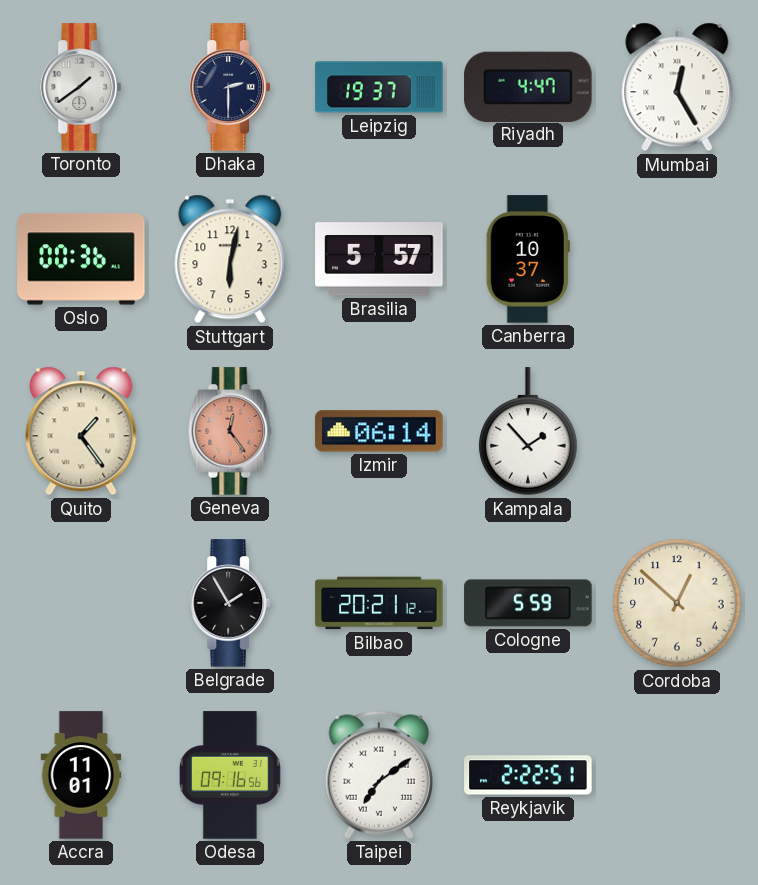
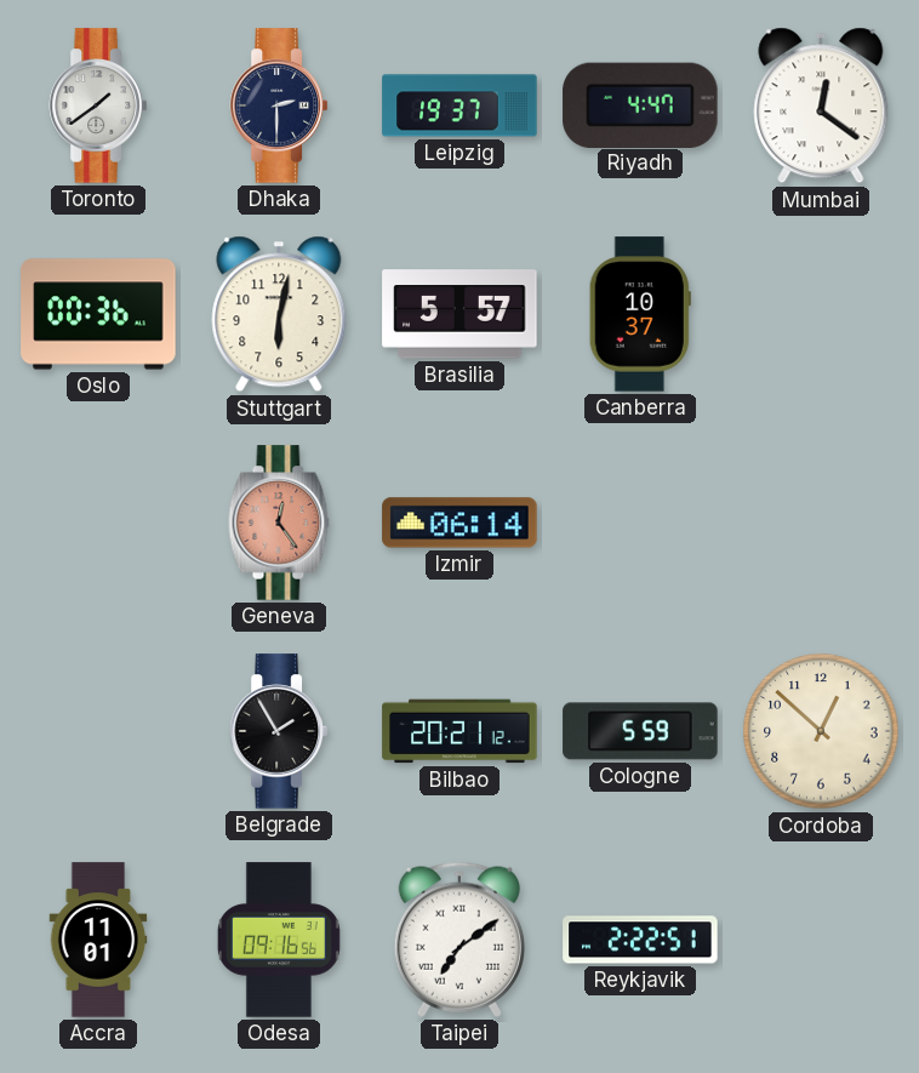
Mumbai: 12:25 -> 12:21 (821, 105)
Quito: 1:24 -> none (81, 431)
Kampala: 1:53 -> none (528, 432)
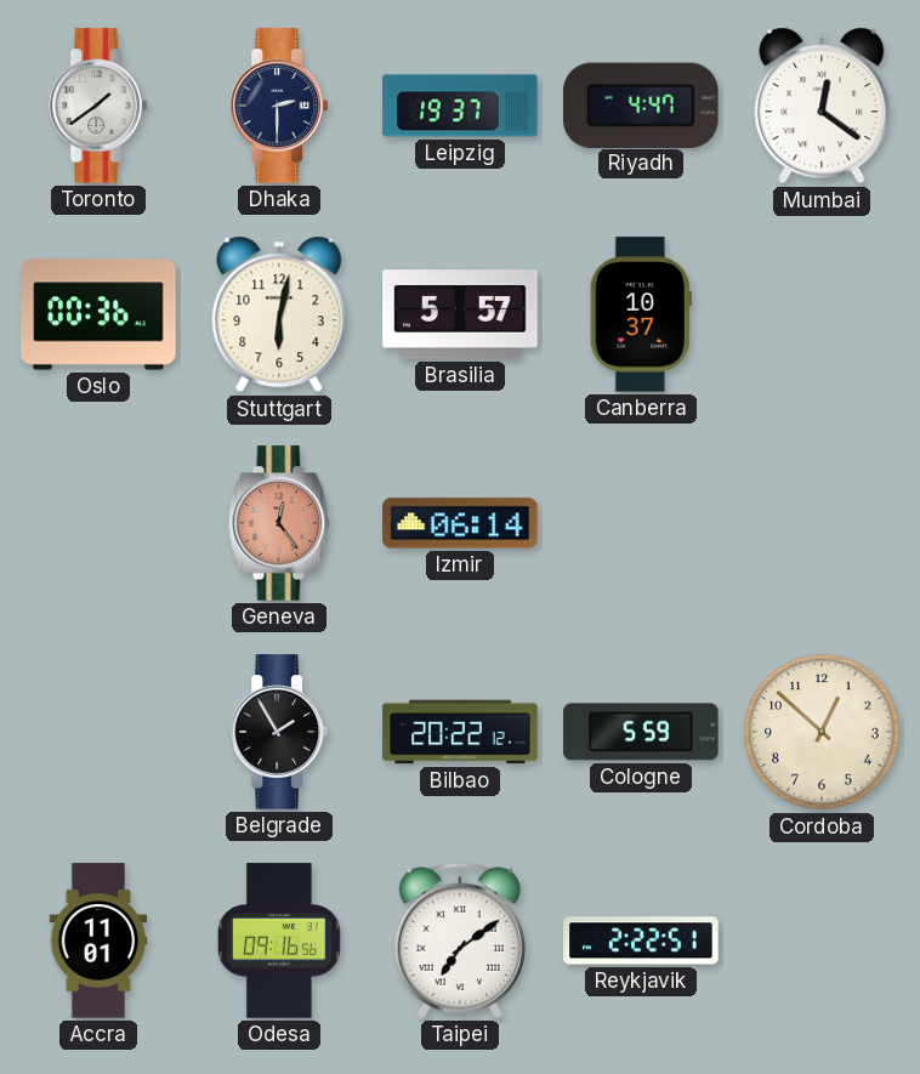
Bilbao: 20:21 -> 20:22 (460, 732)
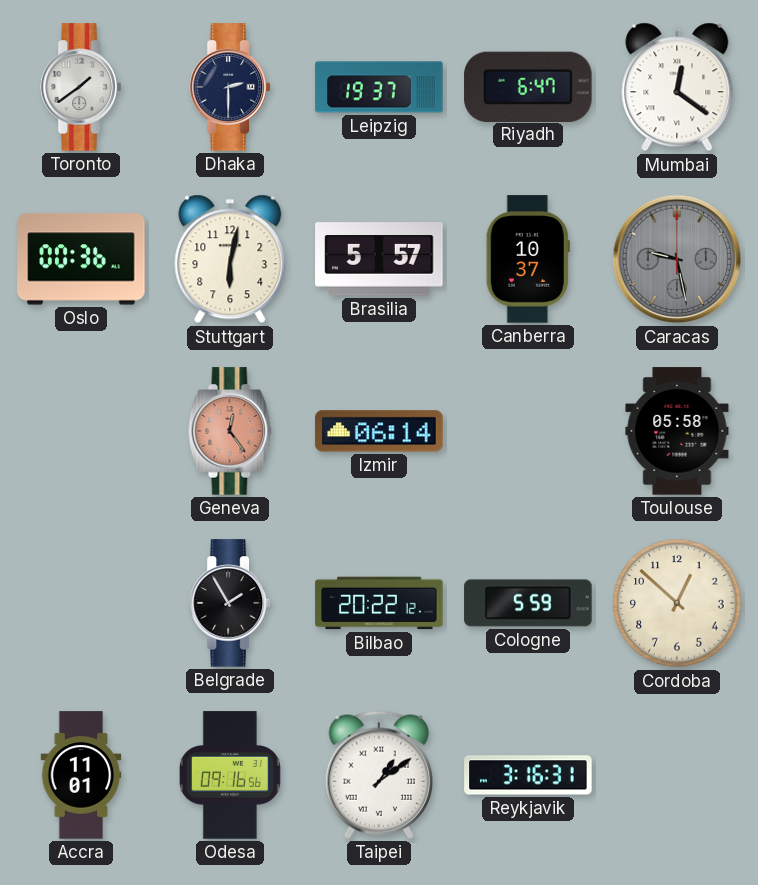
Riyadh: 4:47 -> 6:47 (528, 86)
Caracas: none -> 9:28 (677, 259)
Toulouse: none -> 05:58 (677, 431)
Taipei: 7:09 -> 1:09 (378, 775)
Reykjavik: 2:22 -> 3:16 (528, 775)
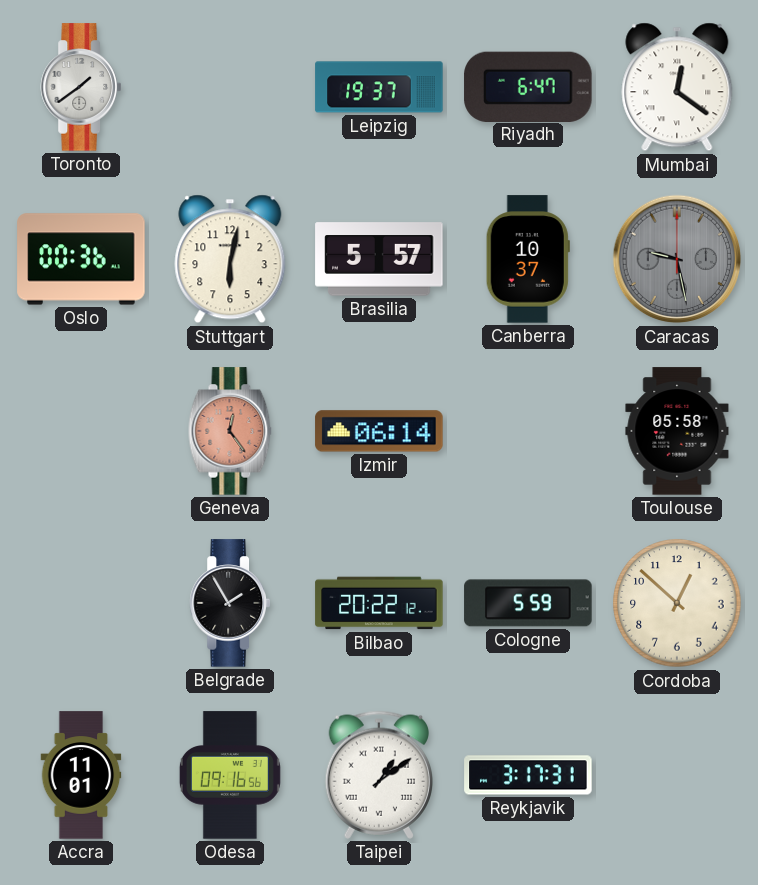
Dhaka: 2:30 -> none (229, 87)
Reykjavik: 3:16 -> 3:17 (528, 775)
